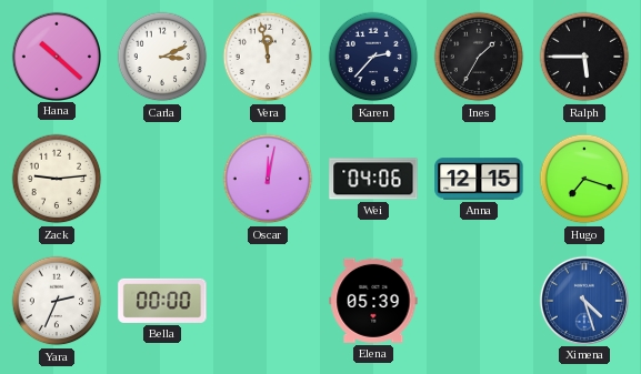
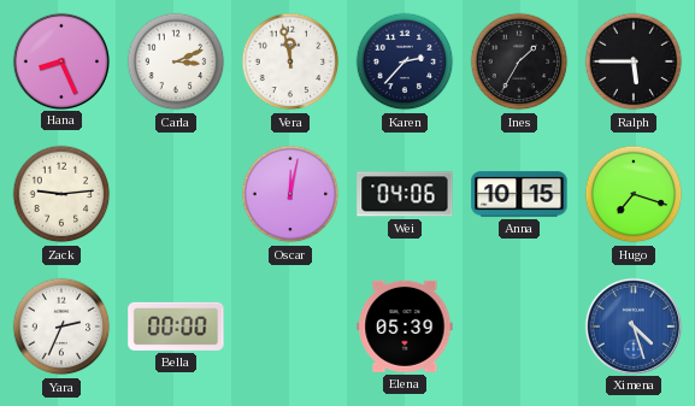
Hana: 10:22 -> 8:26 (60, 60)
Anna: 12:15 -> 10:15 (519, 194)
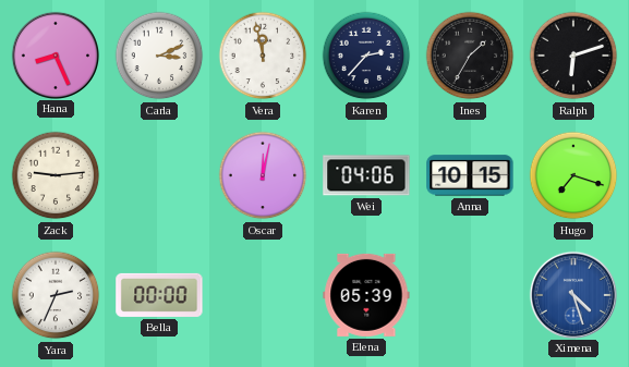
Ralph: 5:45 -> 6:12 (573, 56)
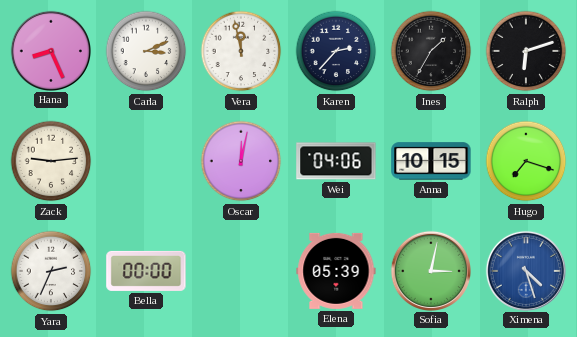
Sofia: none -> 3:02 (430, 270)
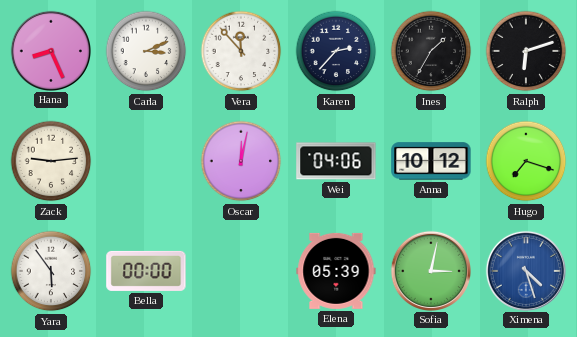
Vera: 11:58 -> 11:53 (241, 51)
Anna: 10:15 -> 10:12 (431, 161)
Yara: 2:34 -> 5:54 (51, 271)
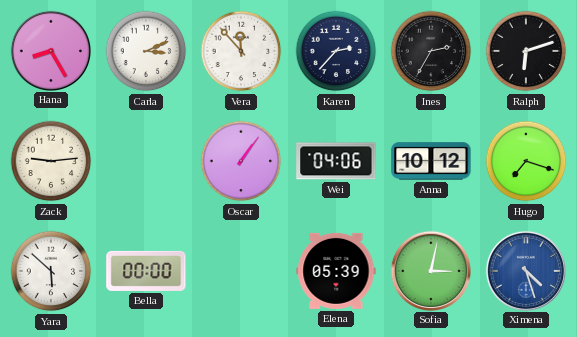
Hana: 8:26 -> 8:25 (50, 50)
Ines: 1:35 -> 2:35 (431, 51)
Oscar: 12:02 -> 1:06 (241, 161)
Yara: 5:54 -> 5:52 (51, 271)
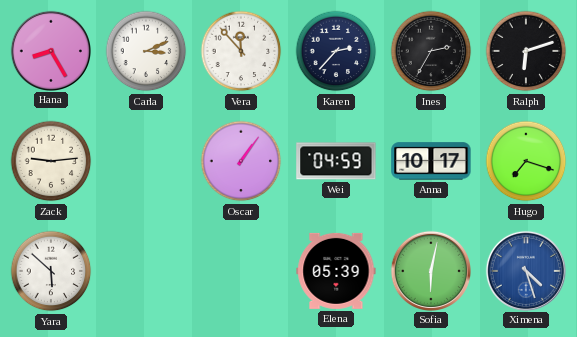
Wei: 04:06 -> 04:59 (336, 161)
Anna: 10:12 -> 10:17 (431, 161)
Bella: 00:00 -> none (146, 271)
Sofia: 3:02 -> 6:02 (430, 270)
